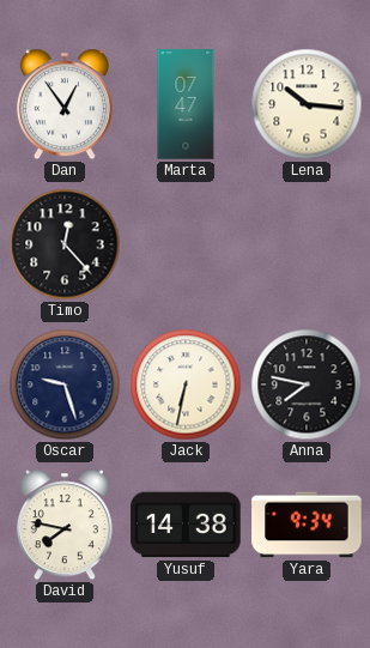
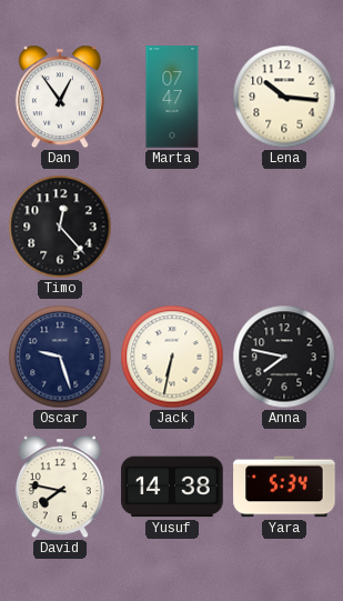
Yara: 9:34 -> 5:34 (284, 487)
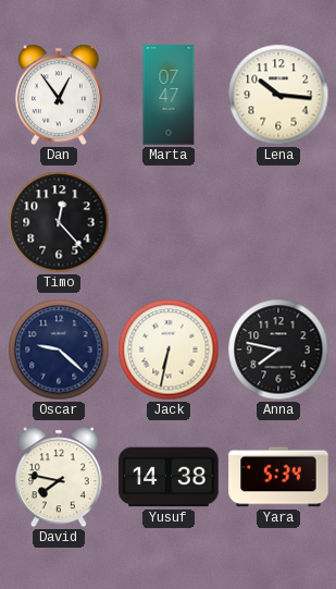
Oscar: 9:27 -> 9:22 (59, 349)
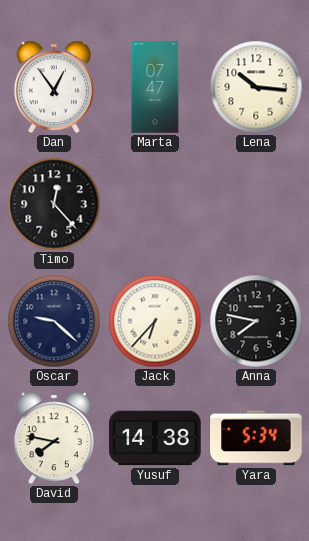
Jack: 6:32 -> 6:37 (155, 321)
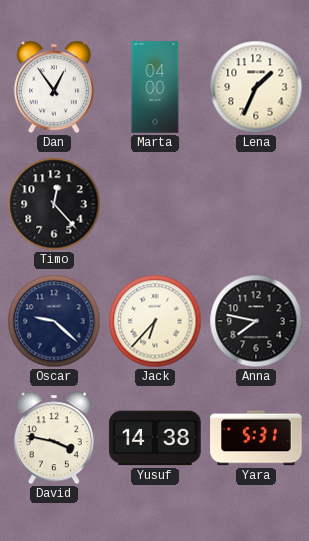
Marta: 07:47 -> 04:00 (155, 87)
Lena: 10:16 -> 1:34 (256, 87)
David: 7:47 -> 3:47 (54, 438)
Yara: 5:34 -> 5:31 (256, 438)
